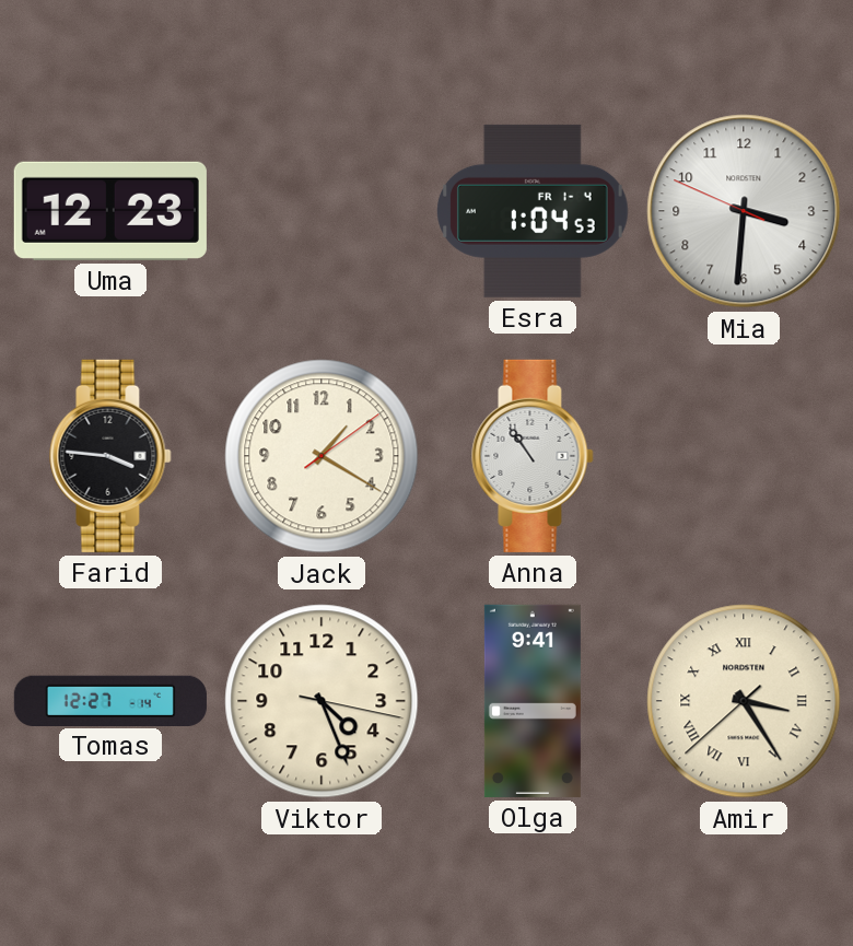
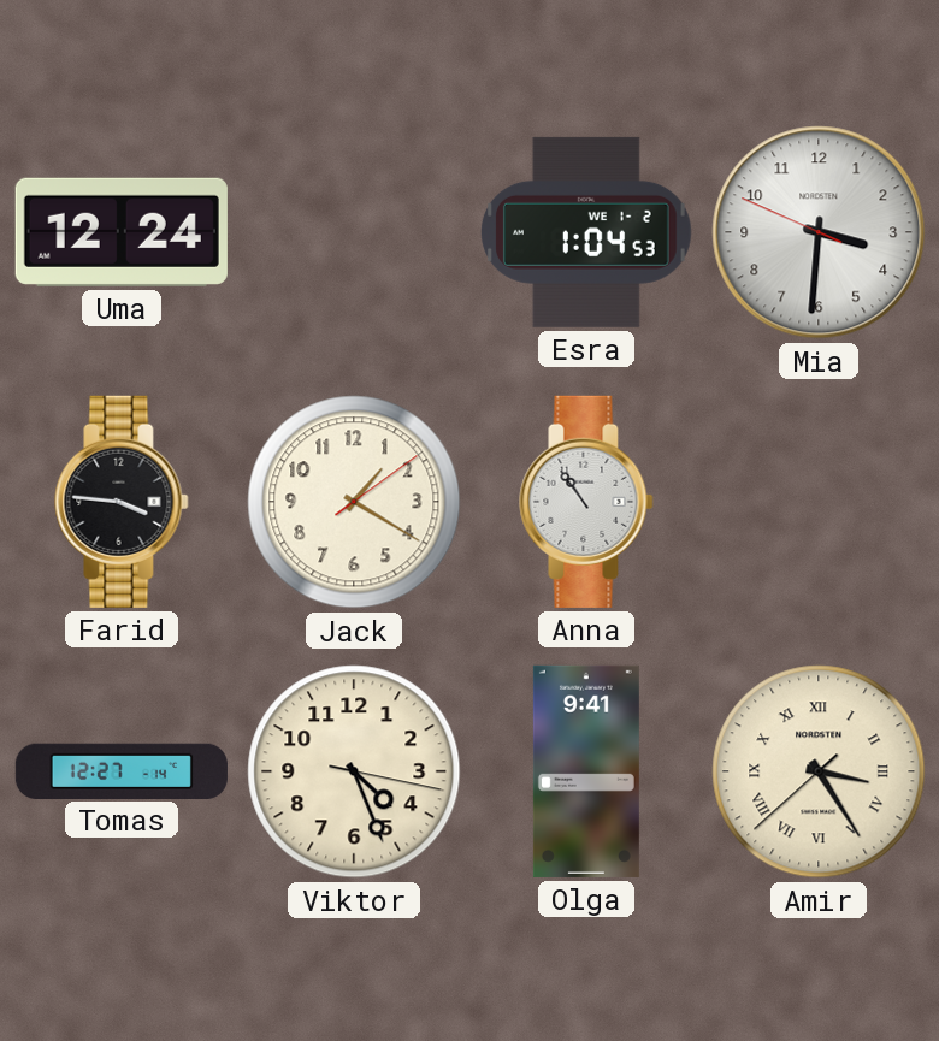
Uma: 12:23 -> 12:24 (122, 232)
Esra date: FR 1-4 -> WE 1-2 (586, 232)
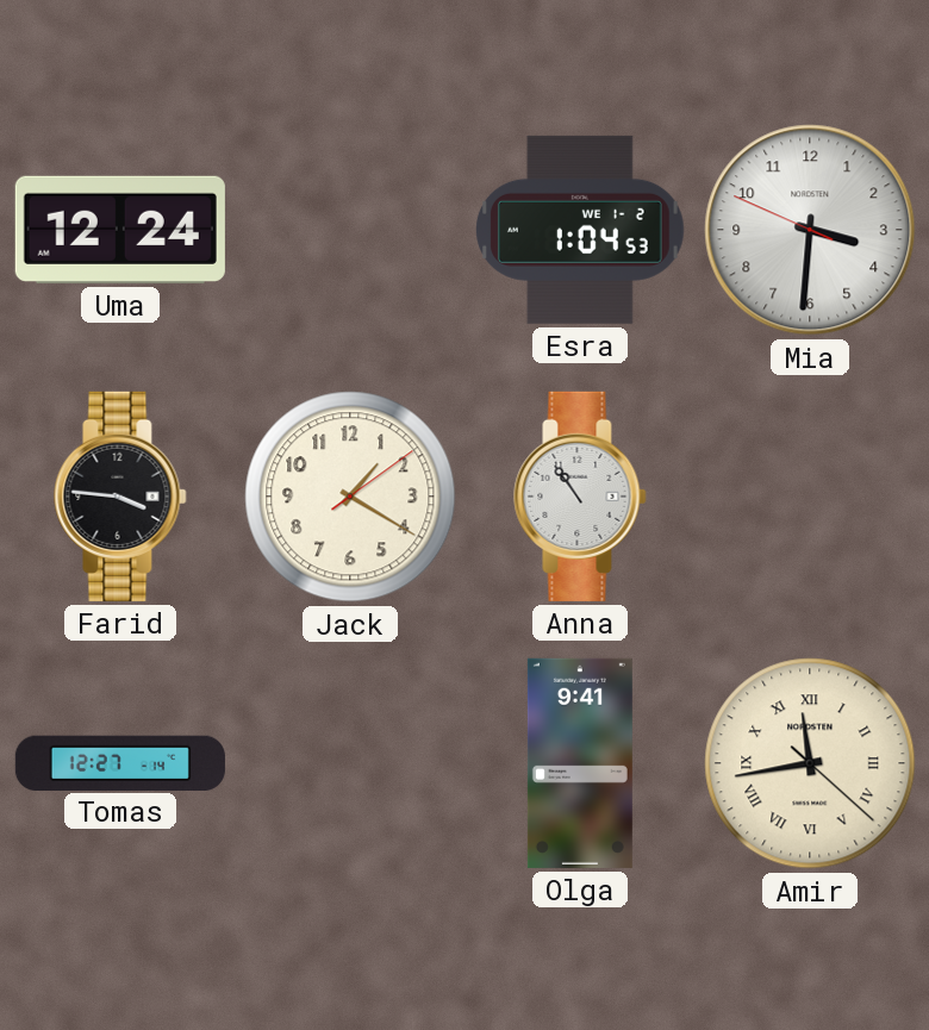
Viktor: 4:26 -> none (354, 771)
Amir: 3:24 -> 11:43 (810, 763)
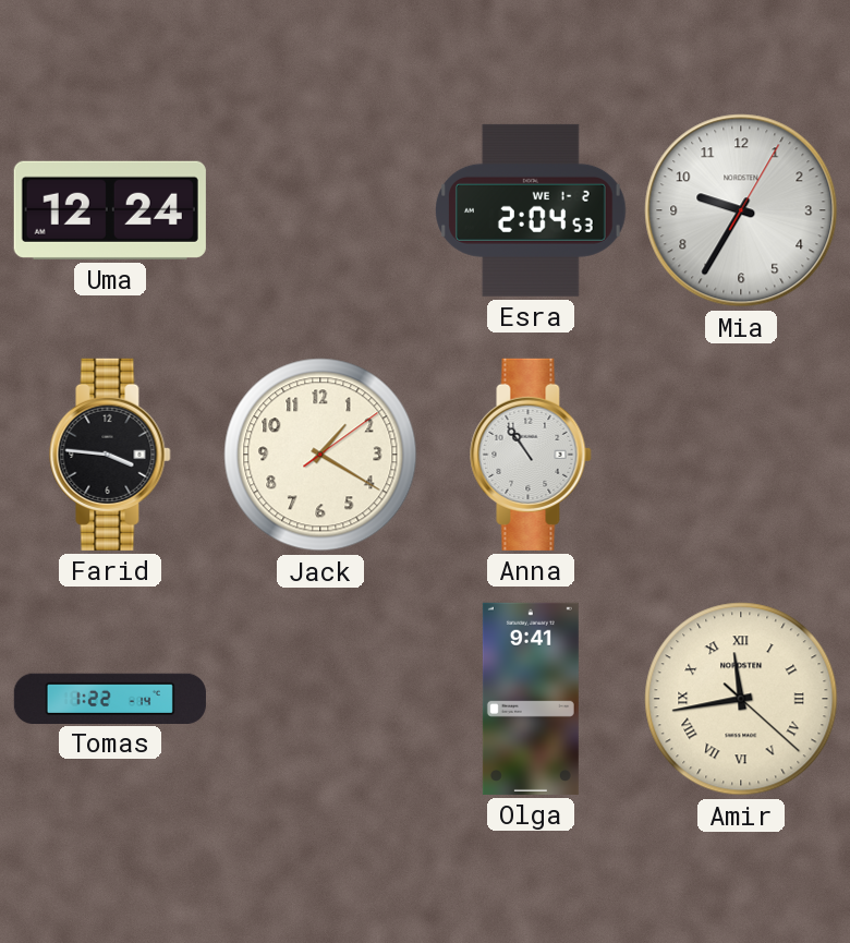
Esra: 1:04 -> 2:04 (531, 210)
Mia: 3:30 -> 9:35 (741, 210)
Tomas: 12:27 -> 1:22 (110, 698)
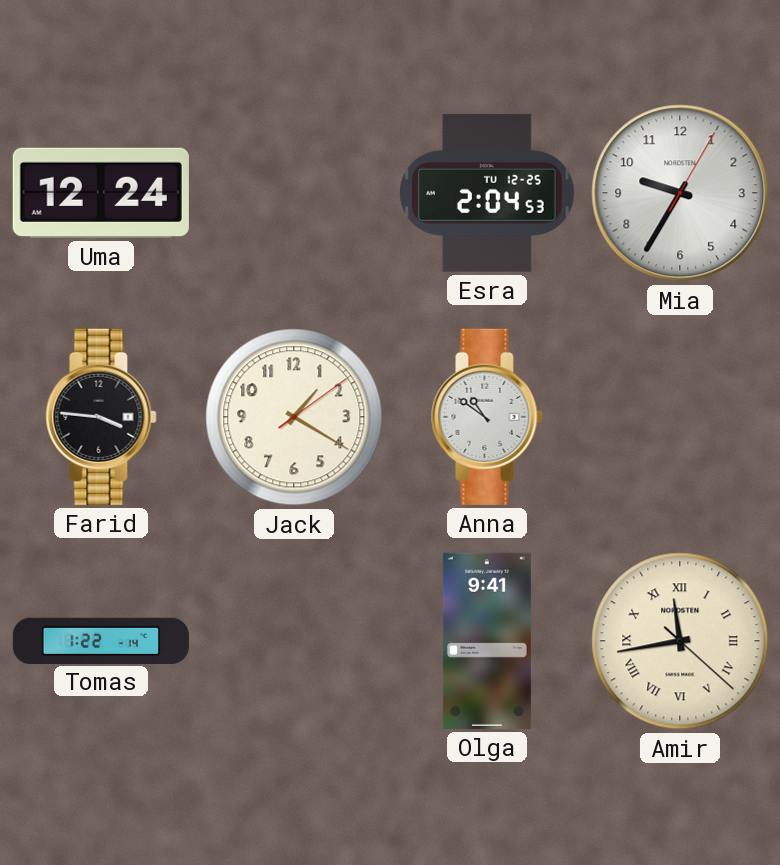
Esra date: WE 1-2 -> TU 12-25 (487, 193)
Anna: 10:54 -> 10:51 (487, 417)
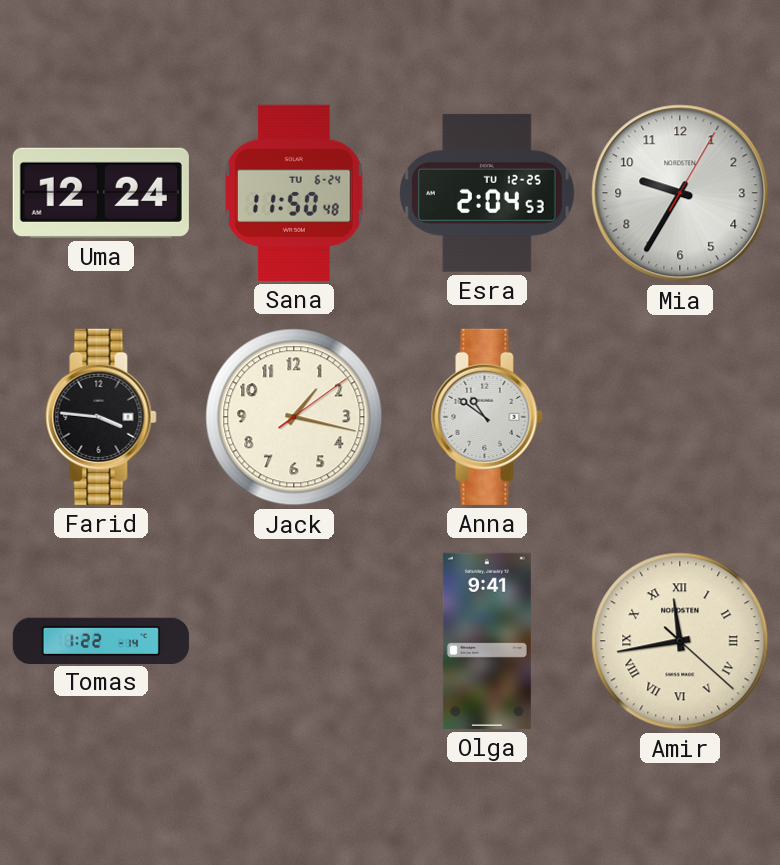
Sana: none -> 11:50 (294, 193)
Jack: 1:20 -> 1:17 (294, 417)
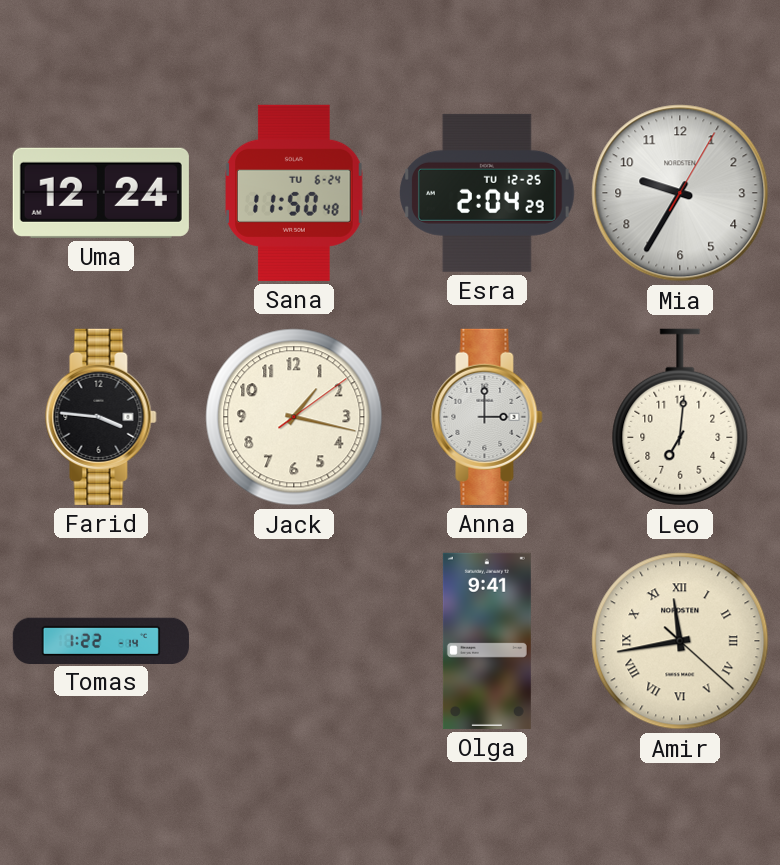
Esra: 2:04:53 -> 2:04:29 (487, 193)
Anna: 10:51 -> 3:00 (487, 417)
Leo: none -> 7:01 (680, 417)
